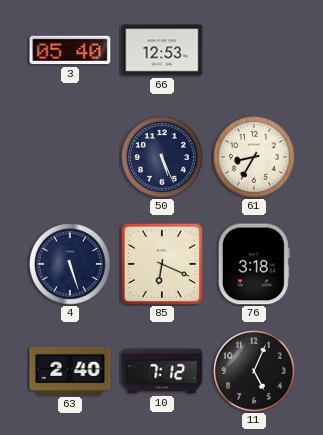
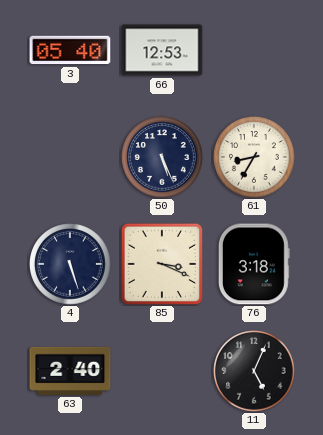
85: 6:19 -> 3:19 (162, 264)
10: 7:12 -> none (162, 371)
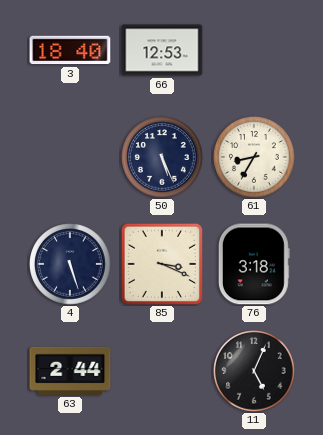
3: 05:40 -> 18:40 (70, 50)
63: 2:40 -> 2:44 (70, 371)
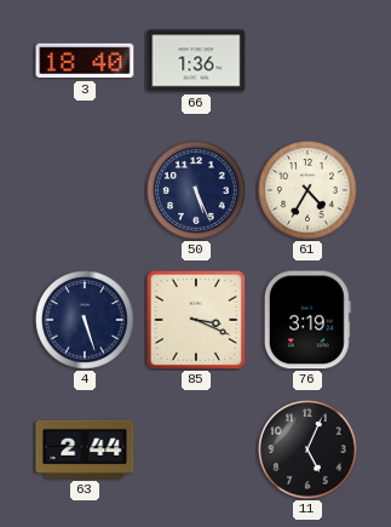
66: 12:53 -> 1:36 (196, 61)
61: 8:35 -> 4:35 (307, 190)
76: 3:18 -> 3:19 (307, 320)
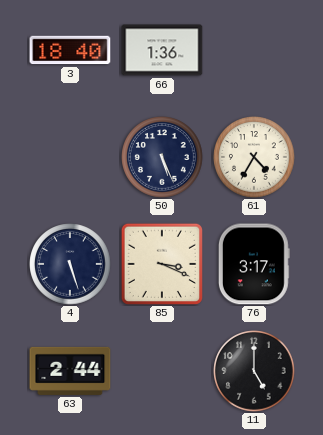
76: 3:19 -> 3:17 (254, 264)
11: 5:04 -> 5:00 (254, 371)
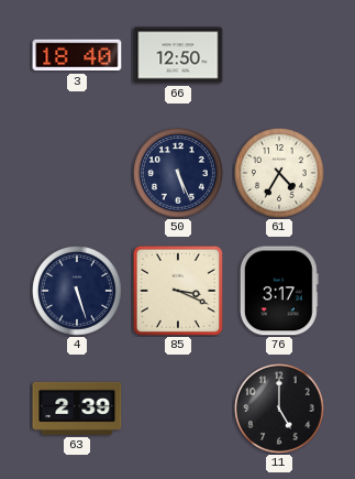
66: 1:36 -> 12:50 (178, 55)
63: 2:44 -> 2:39 (77, 409)
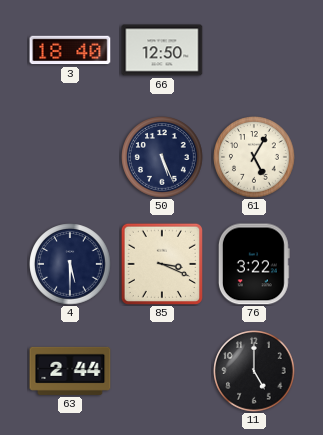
61: 4:35 -> 5:05 (254, 157)
4: 5:27 -> 5:30 (70, 264)
76: 3:17 -> 3:22 (254, 264)
63: 2:39 -> 2:44 (70, 371)
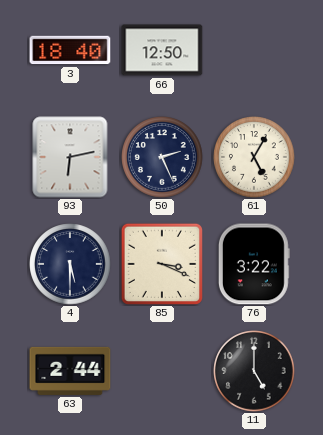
93: none -> 6:13 (70, 157)
50: 5:26 -> 2:26 (162, 157)
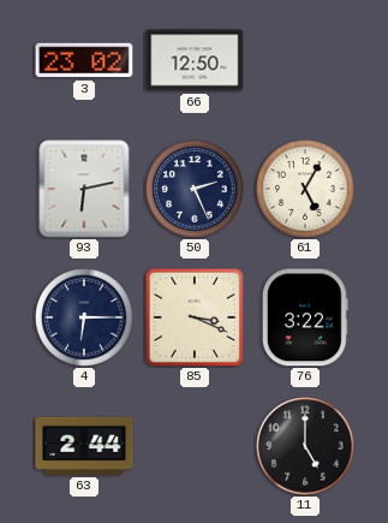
3: 18:40 -> 23:02 (84, 60)
4: 5:30 -> 6:15 (84, 317)
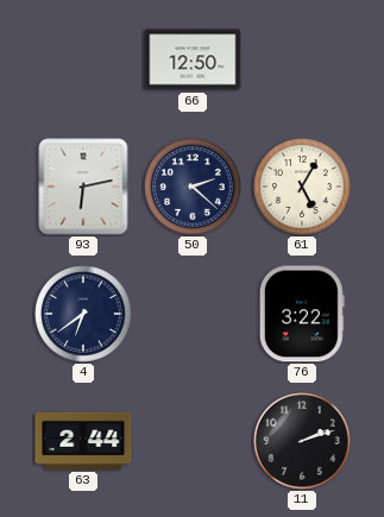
3: 23:02 -> none (84, 60)
50: 2:26 -> 2:22 (193, 187)
4: 6:15 -> 6:39 (83, 314)
85: 3:19 -> none (195, 317)
11: 5:00 -> 2:12 (302, 441)
